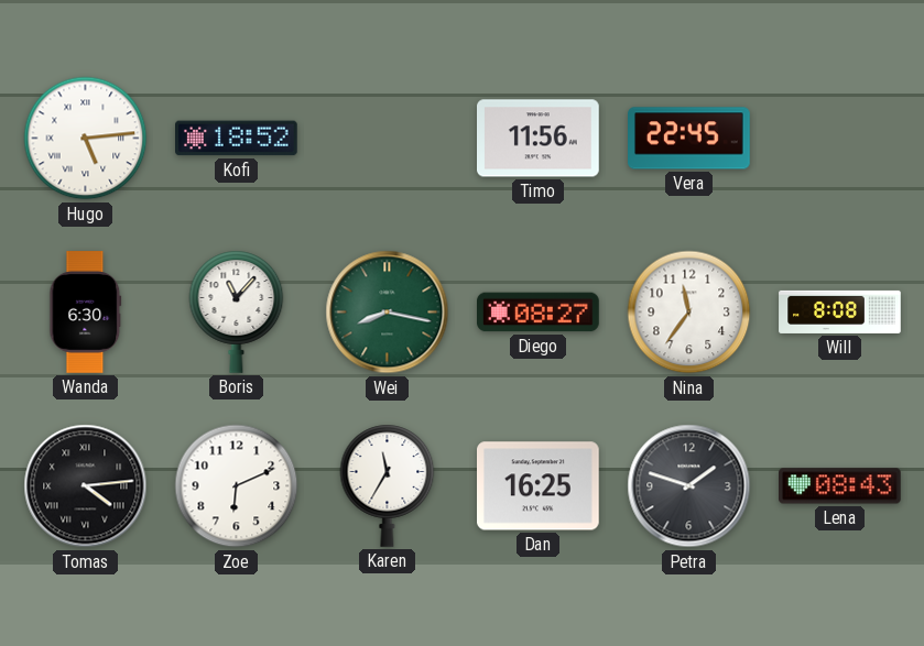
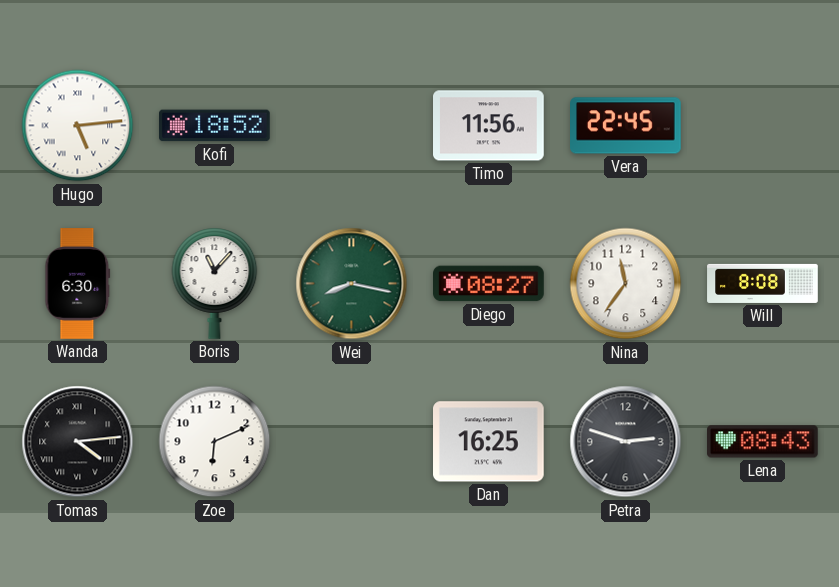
Karen: 11:35 -> none (388, 485)
Petra: 1:48 -> 2:48 (626, 442)
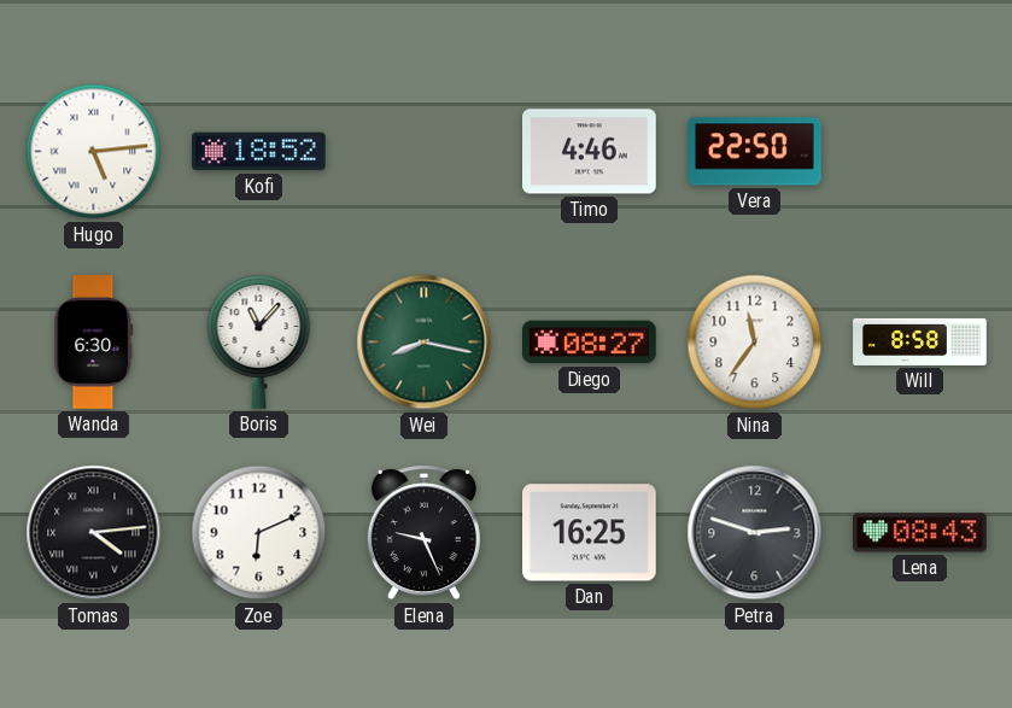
Timo: 11:56 -> 4:46 (590, 152)
Vera: 22:45 -> 22:50 (755, 152)
Will: 8:08 -> 8:58 (920, 341)
Elena: none -> 9:26 (423, 533)
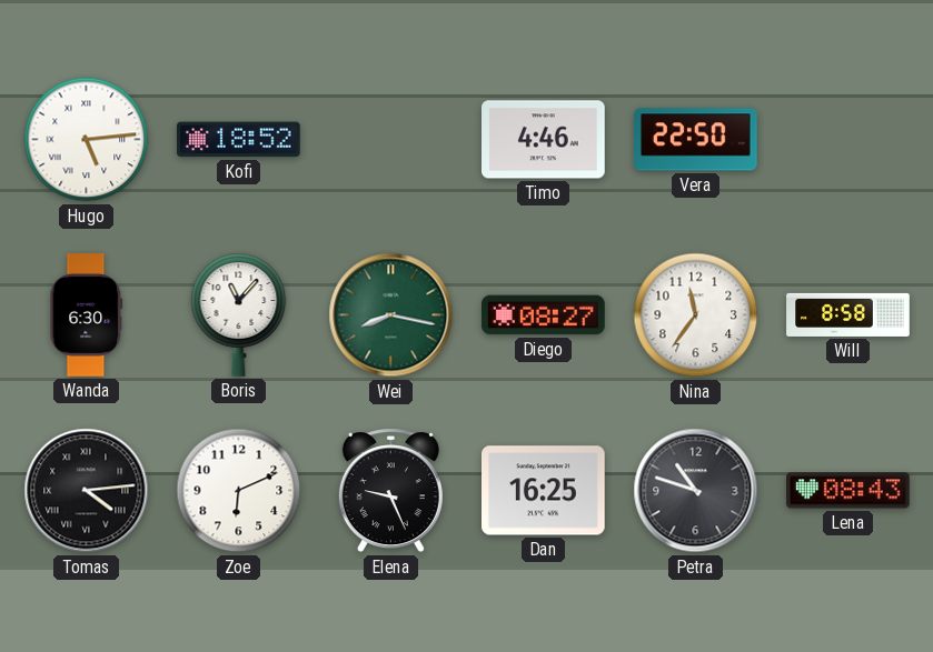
Petra: 2:48 -> 10:48 (696, 491)
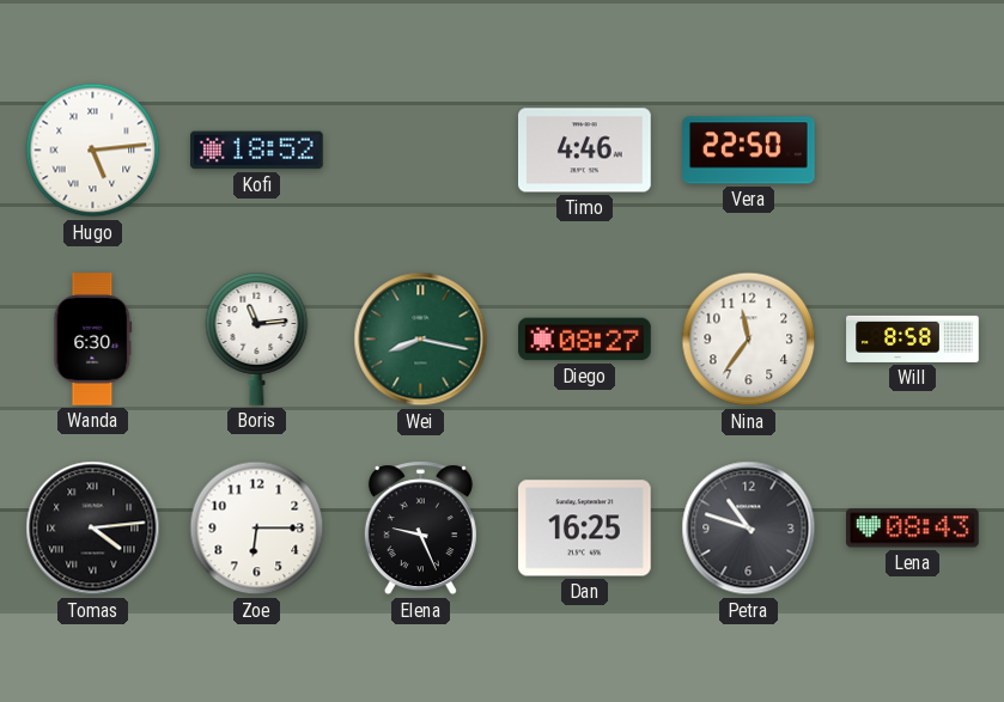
Boris: 11:07 -> 11:14 (257, 338)
Zoe: 6:11 -> 6:15 (257, 529)
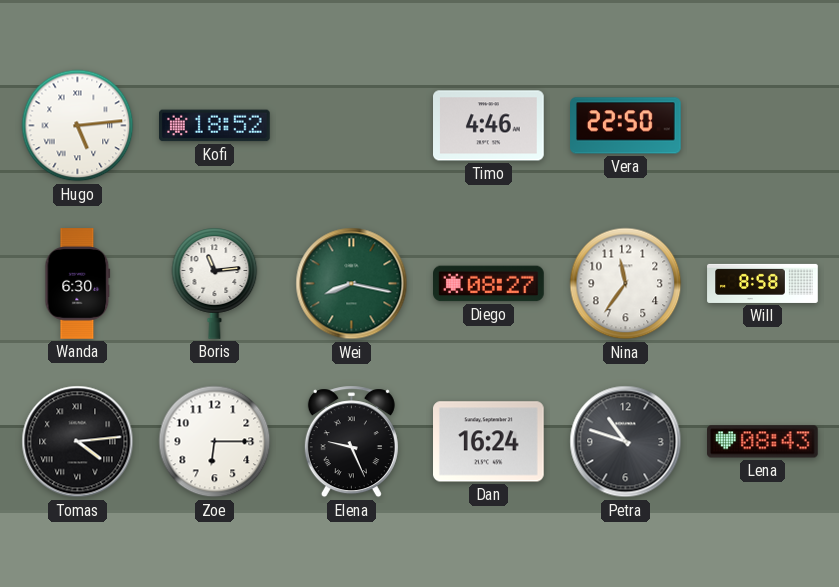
Dan: 16:25 -> 16:24 (489, 442)
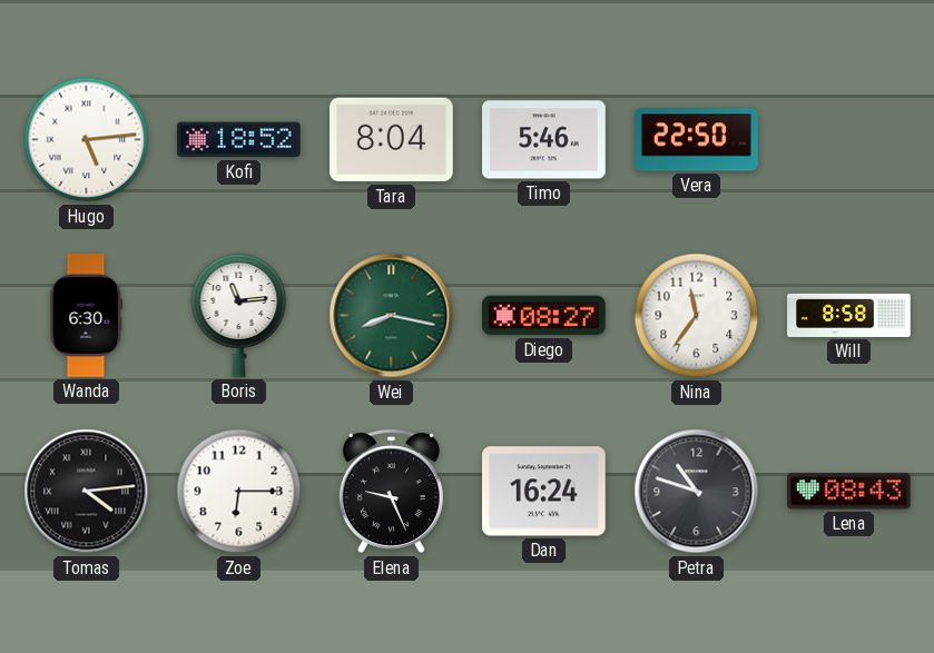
Tara: none -> 8:04 (392, 140)
Timo: 4:46 -> 5:46 (544, 140)
